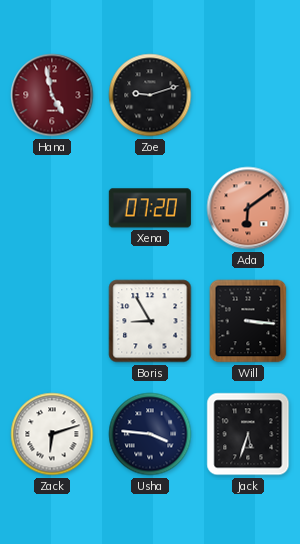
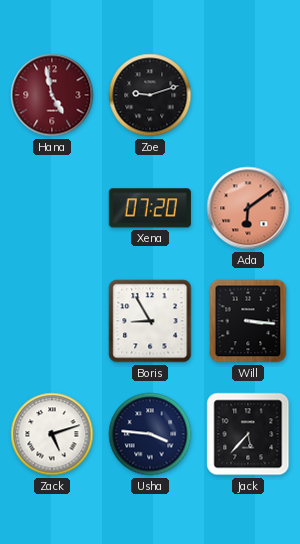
Zack: 6:12 -> 5:12 (52, 434)
Jack: 5:33 -> 5:37 (248, 434)
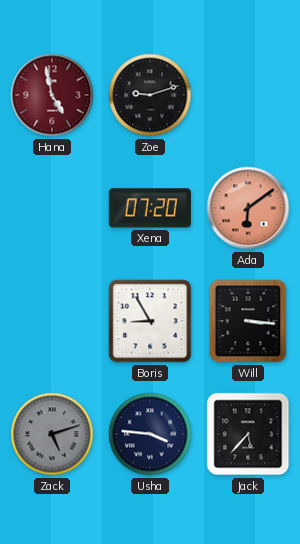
Zack dial: white -> grey (52, 434)
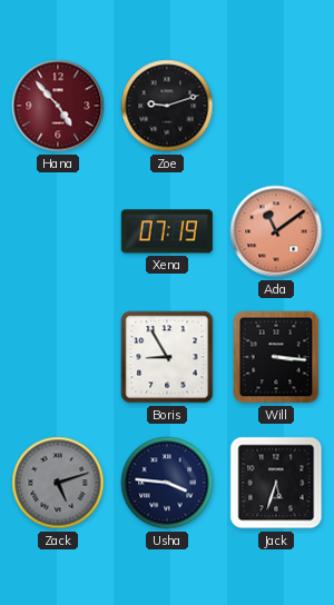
Hana: 4:58 -> 4:53 (58, 106)
Xena: 07:20 -> 07:19 (167, 231)
Ada: 6:09 -> 11:09 (276, 231)
Jack: 5:37 -> 5:33 (276, 483)
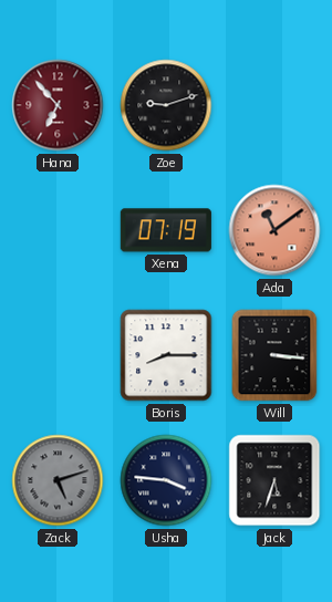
Hana: 4:53 -> 6:53 (58, 105)
Boris: 8:55 -> 8:15 (166, 355)
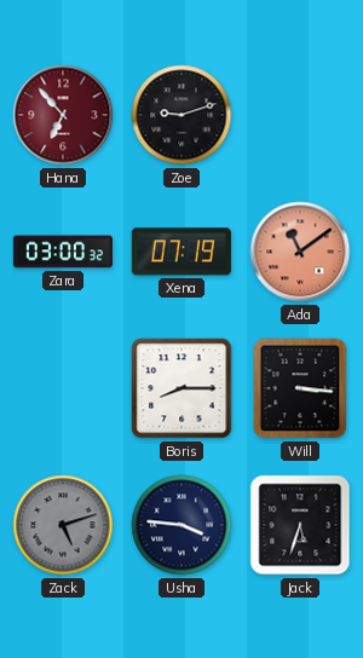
Zara: none -> 03:00 (63, 252)
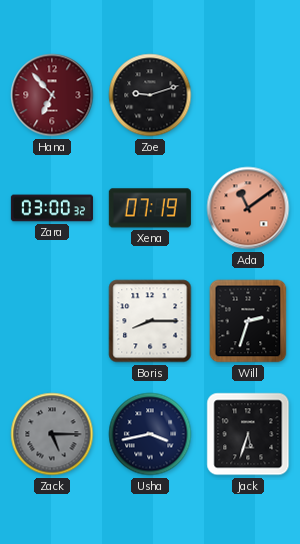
Will: 3:16 -> 2:33 (248, 321)
Zack: 5:12 -> 5:15 (52, 434)
Usha: 3:46 -> 3:43 (150, 434)
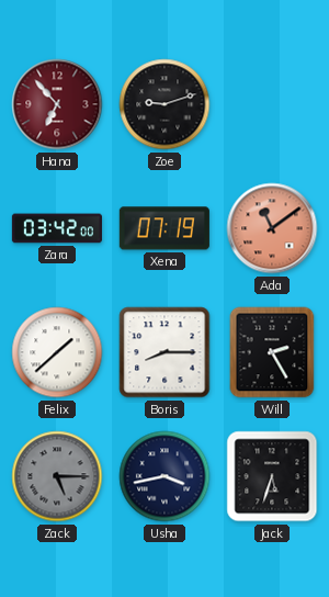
Zara: 03:00 -> 03:42 (57, 228)
Felix: none -> 1:38 (57, 352)
Will: 2:33 -> 2:25 (272, 352)
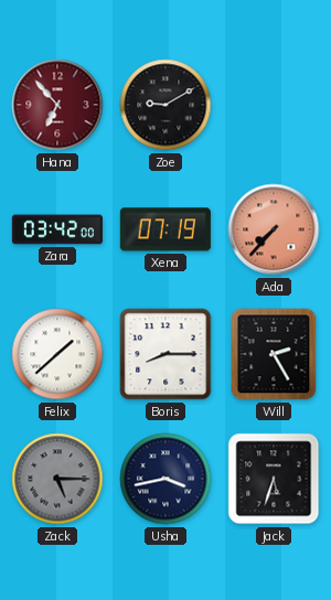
Zoe: 9:12 -> 9:10 (165, 105)
Ada: 11:09 -> 7:37 (274, 229)
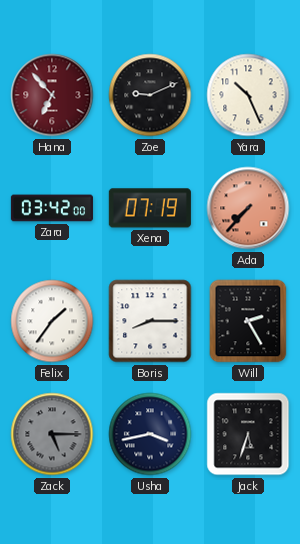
Zoe: 9:10 -> 9:11 (150, 95)
Yara: none -> 10:26 (248, 95)
Felix: 1:38 -> 1:36 (52, 321)
